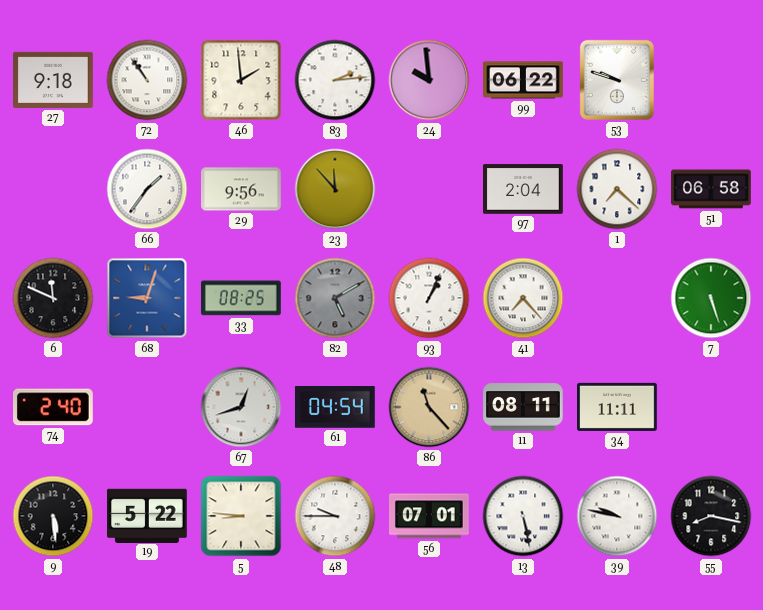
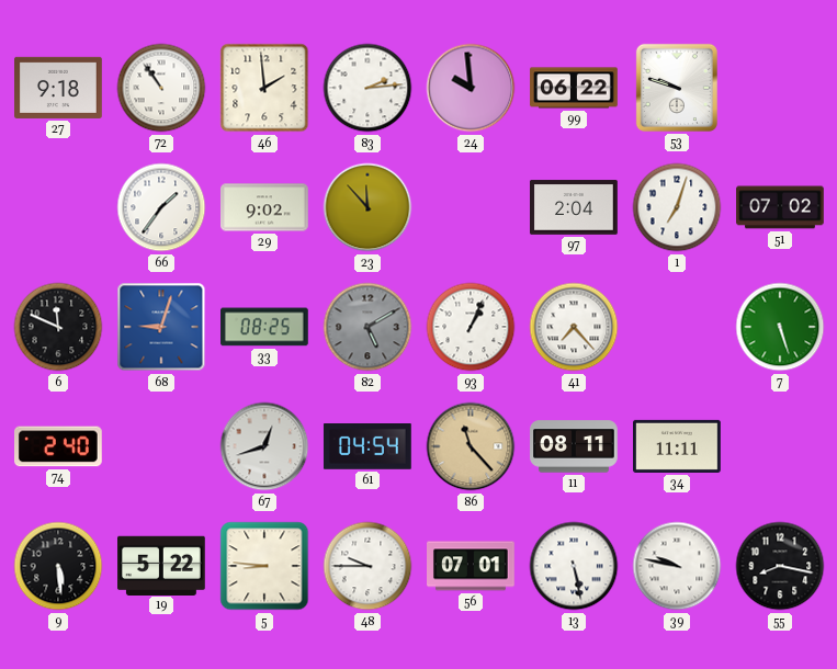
29: 9:56 -> 9:02 (264, 207)
1: 7:22 -> 7:03 (677, 207)
51: 06:58 -> 07:02 (780, 207)
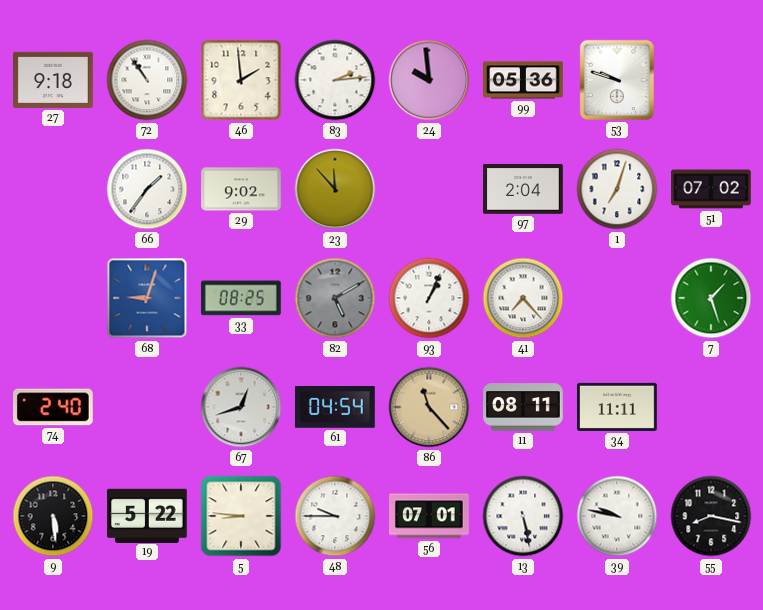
99: 06:22 -> 05:36 (523, 80)
6: 11:49 -> none (58, 327)
7: 5:27 -> 1:27 (711, 298)
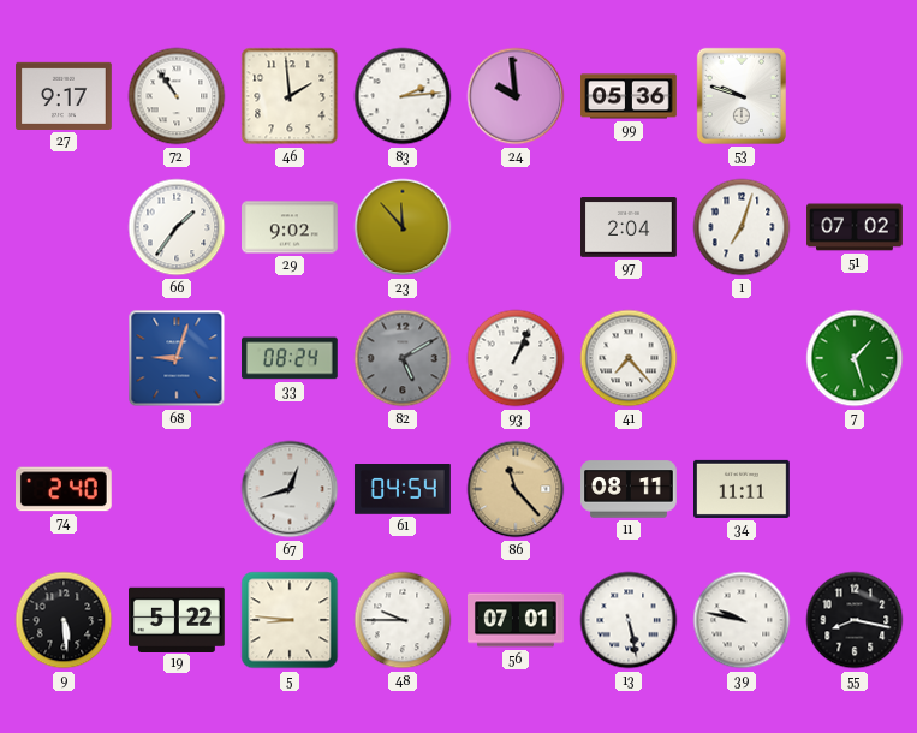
27: 9:18 -> 9:17 (65, 96)
33: 08:25 -> 08:24 (291, 358)
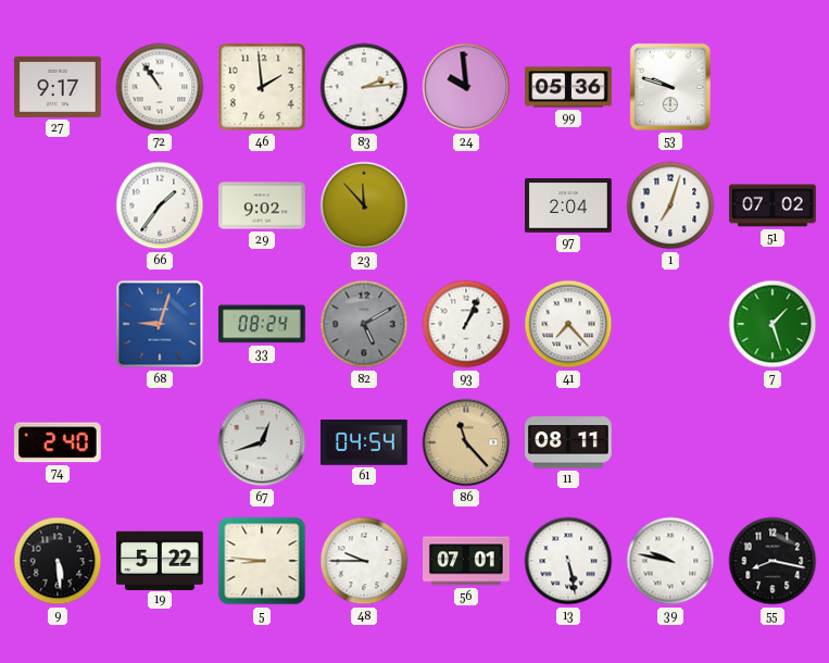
34: 11:11 -> none (742, 489)
